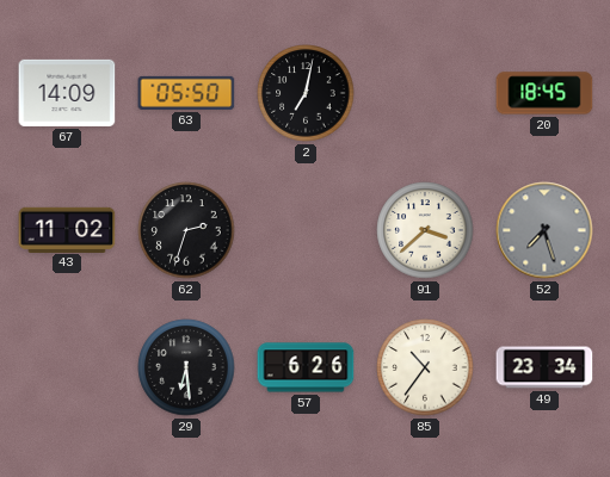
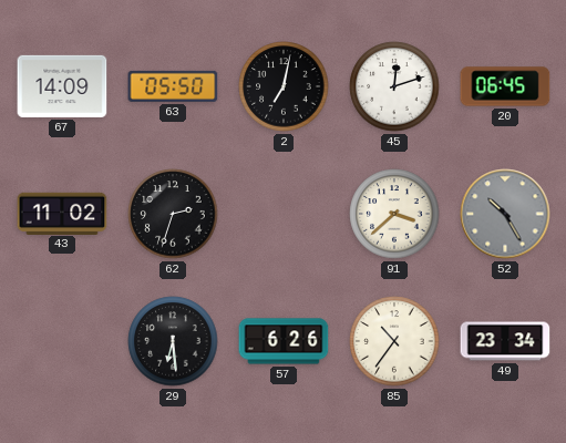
45: none -> 12:12 (394, 86)
20: 18:45 -> 06:45 (505, 86)
52: 7:27 -> 10:25 (505, 214)
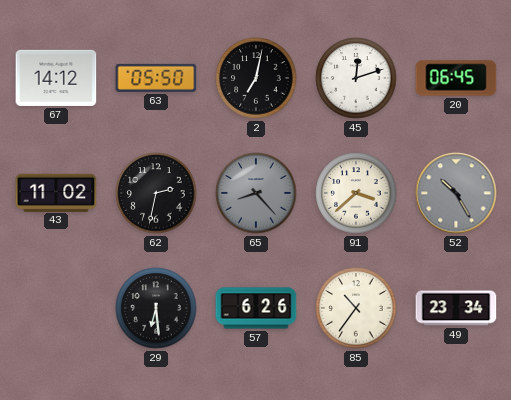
67: 14:09 -> 14:12 (56, 78)
62: 2:33 -> 2:32 (156, 193)
65: none -> 8:23 (256, 193)
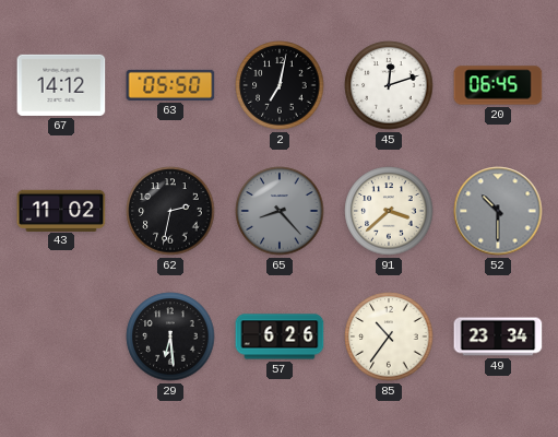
52: 10:25 -> 10:30 (498, 211)
